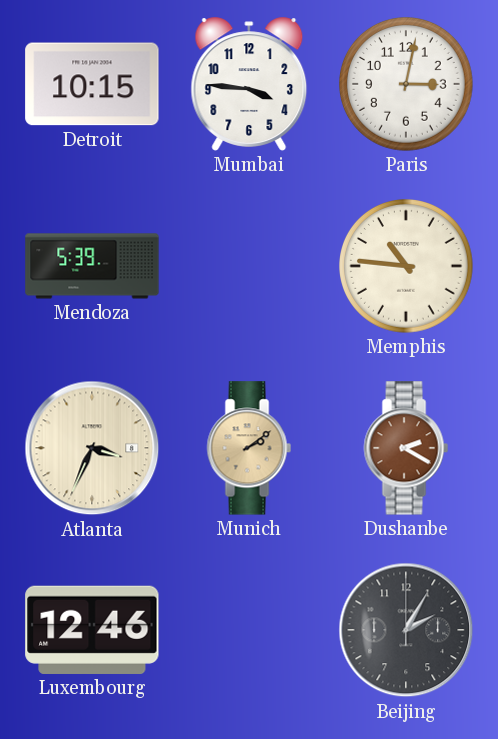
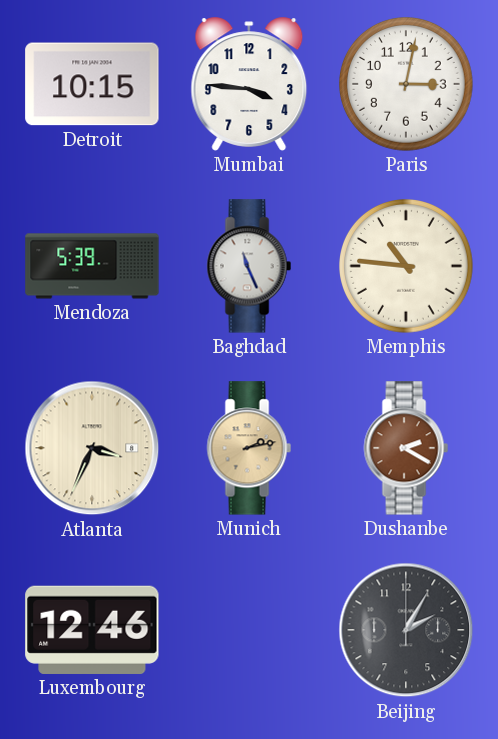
Baghdad: none -> 11:26 (249, 266)
Munich: 2:09 -> 2:13 (249, 448)
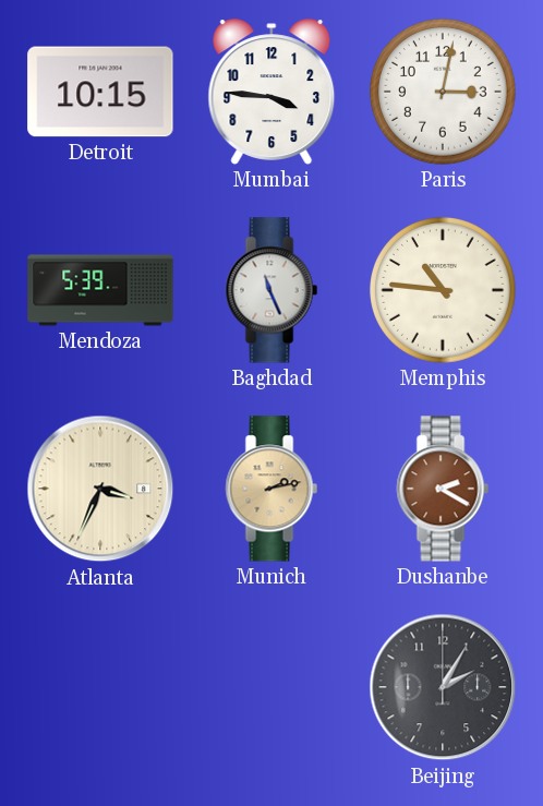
Luxembourg: 12:46 -> none (92, 630)
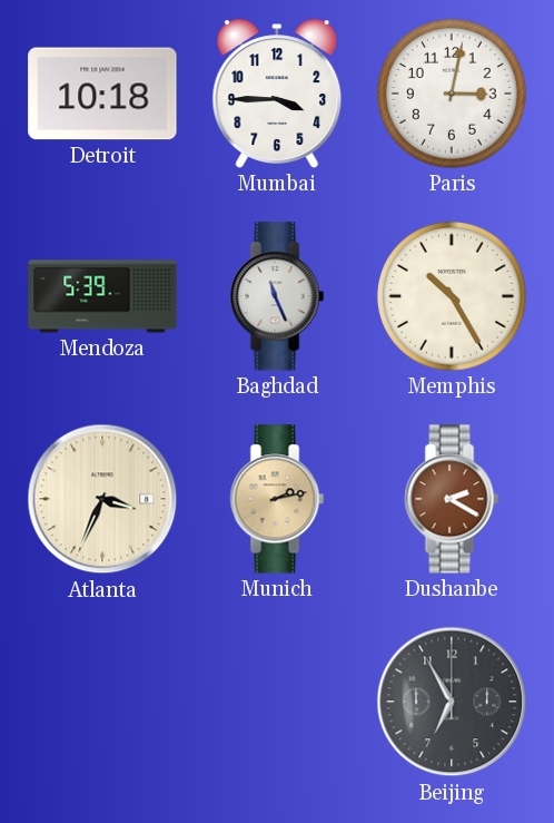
Detroit: 10:15 -> 10:18 (102, 94)
Mumbai: 3:46 -> 3:45 (277, 94)
Memphis: 10:46 -> 10:25 (453, 297)
Beijing: 2:05 -> 6:55 (452, 702)
